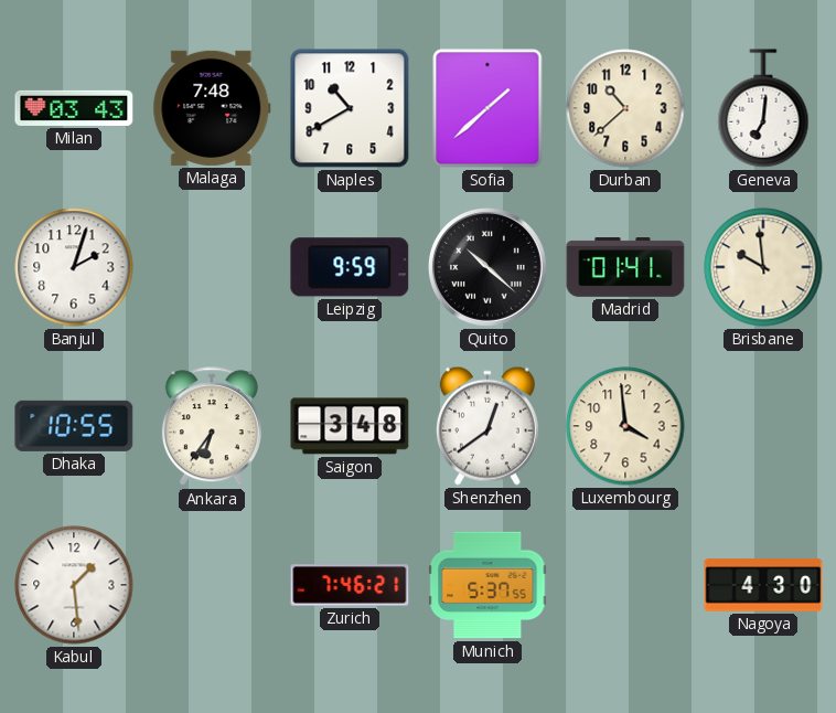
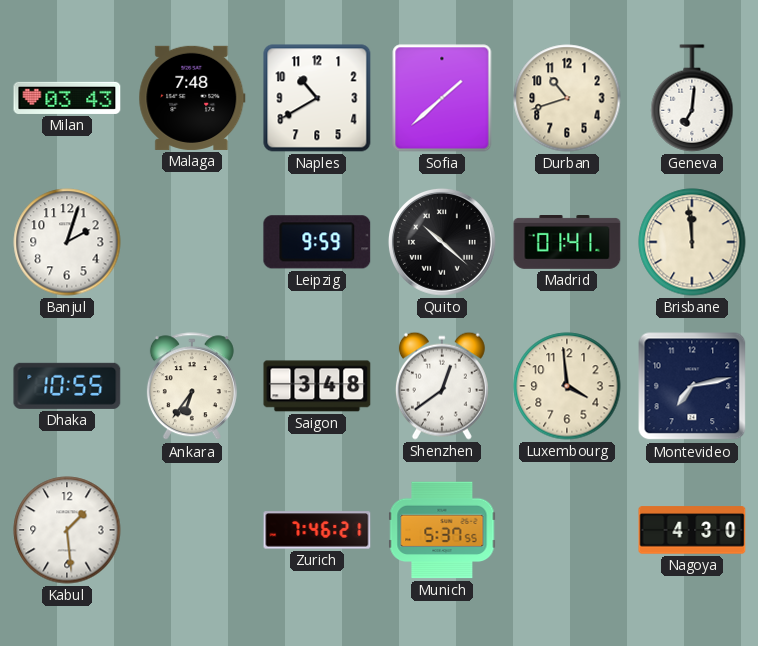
Durban: 10:38 -> 10:42 (567, 98)
Brisbane: 9:59 -> 11:59 (692, 242)
Montevideo: none -> 7:13 (692, 386)
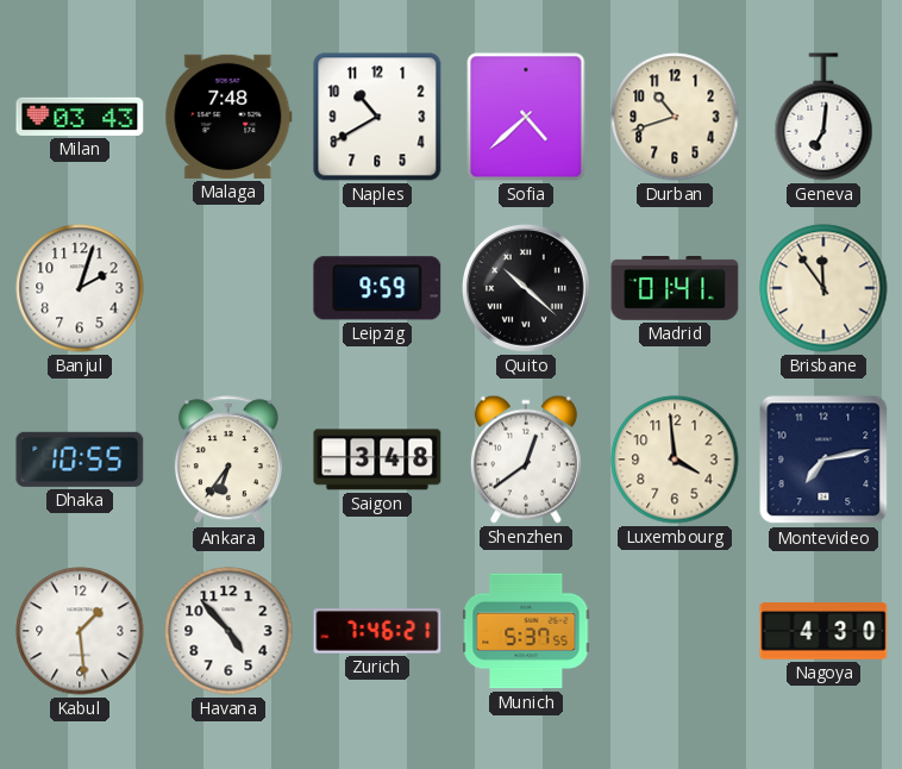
Sofia: 1:38 -> 4:38 (526, 117)
Brisbane: 11:59 -> 11:54 (823, 288)
Havana: none -> 4:53 (228, 631)
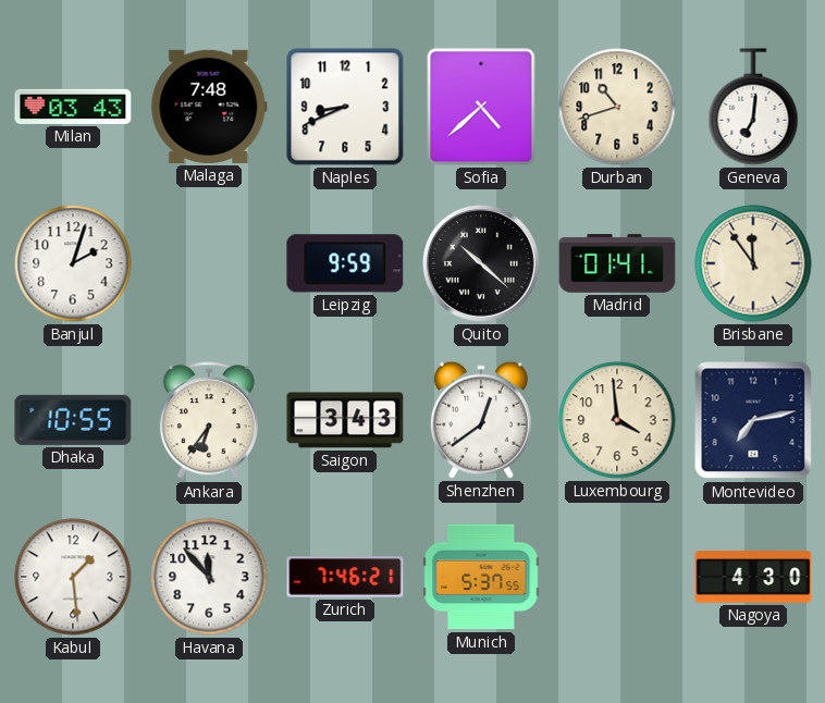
Naples: 10:40 -> 8:41 (345, 107)
Saigon: 3:48 -> 3:43 (345, 420)
Havana: 4:53 -> 11:53 (209, 577)
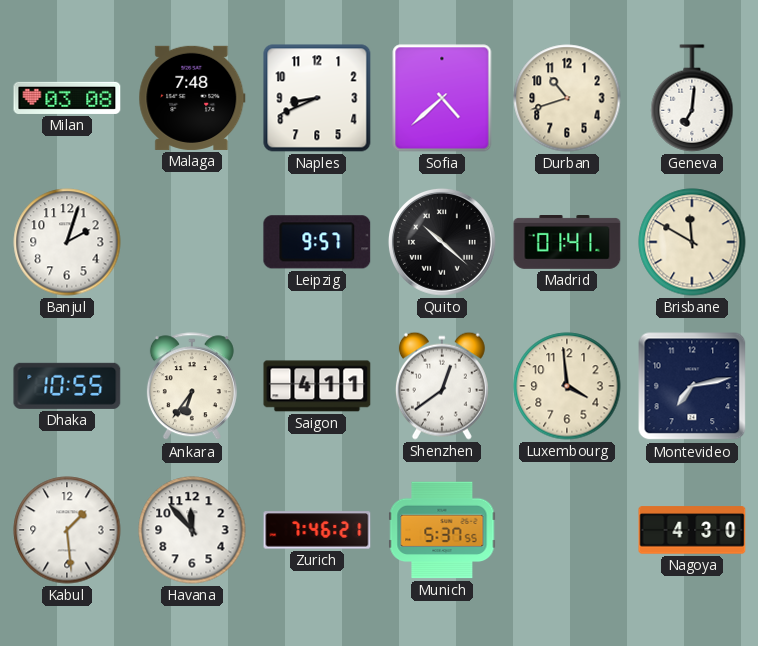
Milan: 03:43 -> 03:08 (67, 98)
Leipzig: 9:59 -> 9:57 (317, 242)
Brisbane: 11:54 -> 11:50 (692, 242)
Saigon: 3:43 -> 4:11 (317, 386)
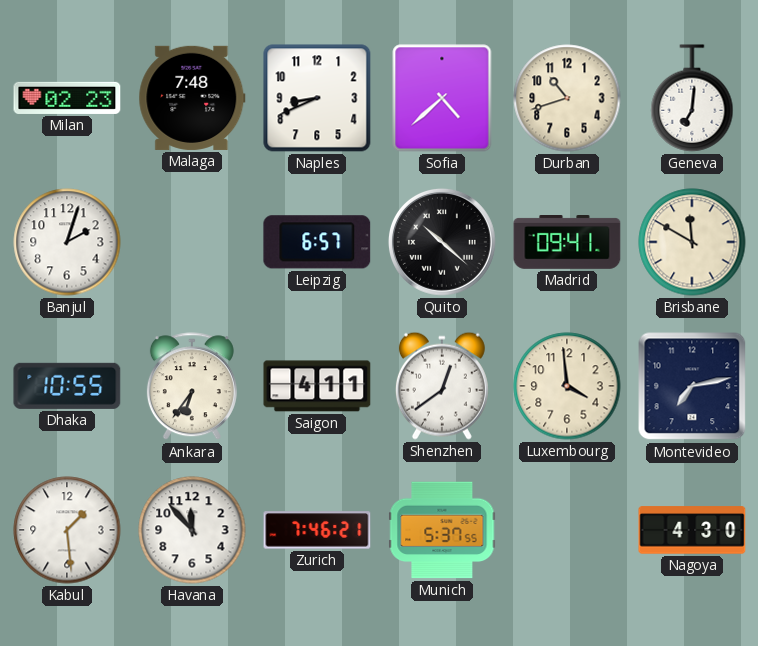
Milan: 03:08 -> 02:23 (67, 98)
Leipzig: 9:57 -> 6:57 (317, 242)
Madrid: 01:41 -> 09:41 (567, 243)
